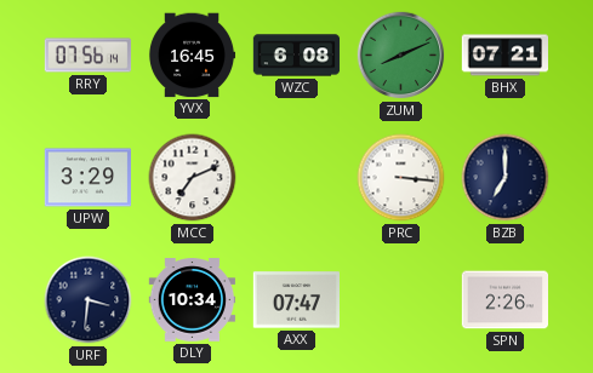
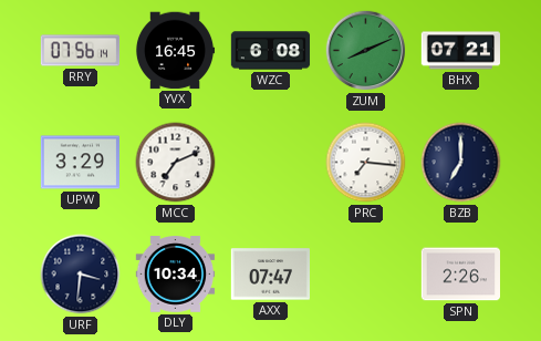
PRC: 3:16 -> 7:16 (366, 163)
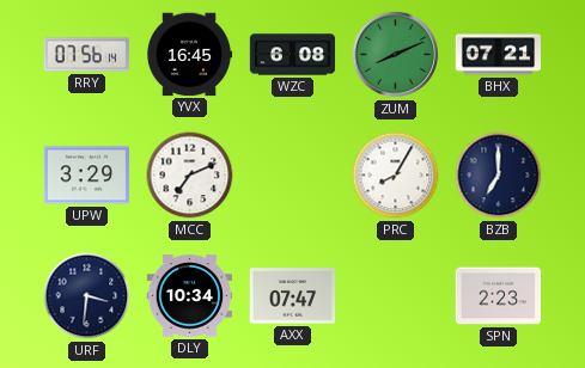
PRC: 7:16 -> 8:05 (396, 176)
SPN: 2:26 -> 2:23 (499, 296)
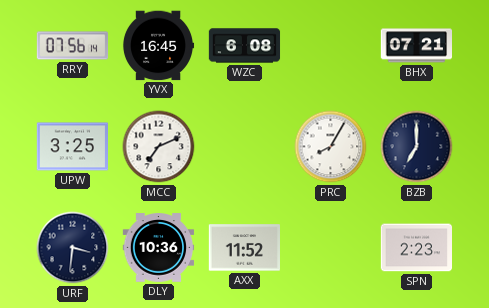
ZUM: 8:11 -> none (396, 55)
UPW: 3:29 -> 3:25 (72, 147)
DLY: 10:34 -> 10:36 (159, 248)
AXX: 07:47 -> 11:52 (245, 248)
